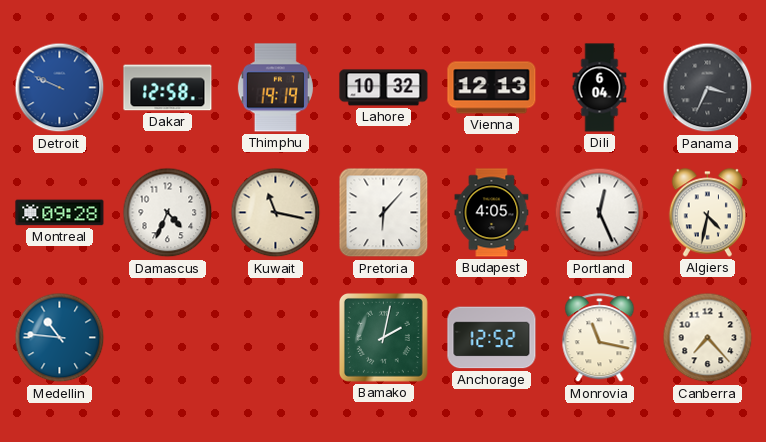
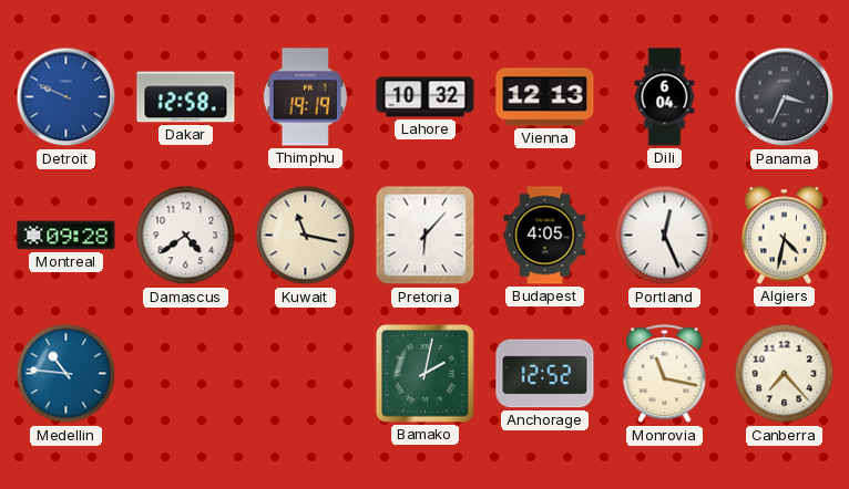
Damascus: 4:34 -> 4:39 (186, 236)
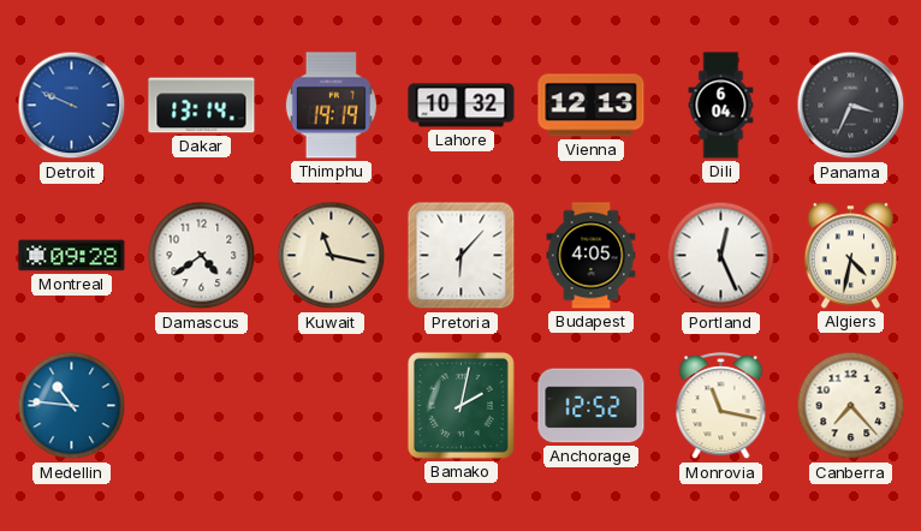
Dakar: 12:58 -> 13:14 (202, 106)
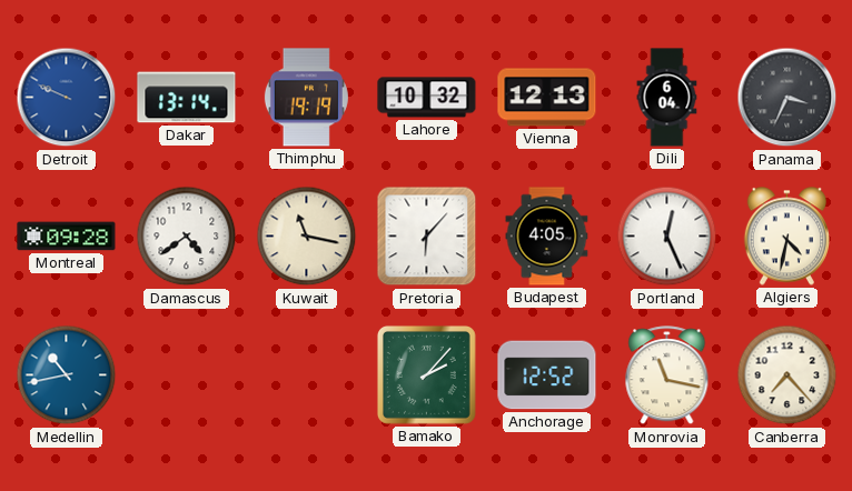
Medellin: 10:46 -> 10:43 (67, 375)
Bamako: 2:02 -> 2:07 (426, 374)
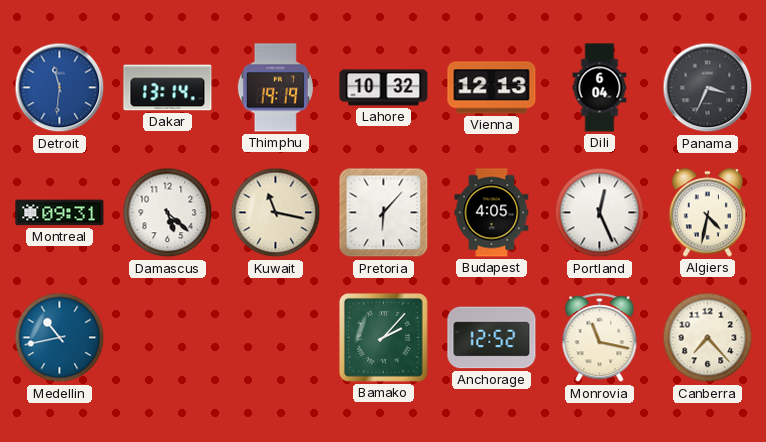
Detroit: 9:49 -> 11:31 (60, 88)
Montreal: 09:28 -> 09:31 (60, 213)
Damascus: 4:39 -> 5:22 (168, 213)
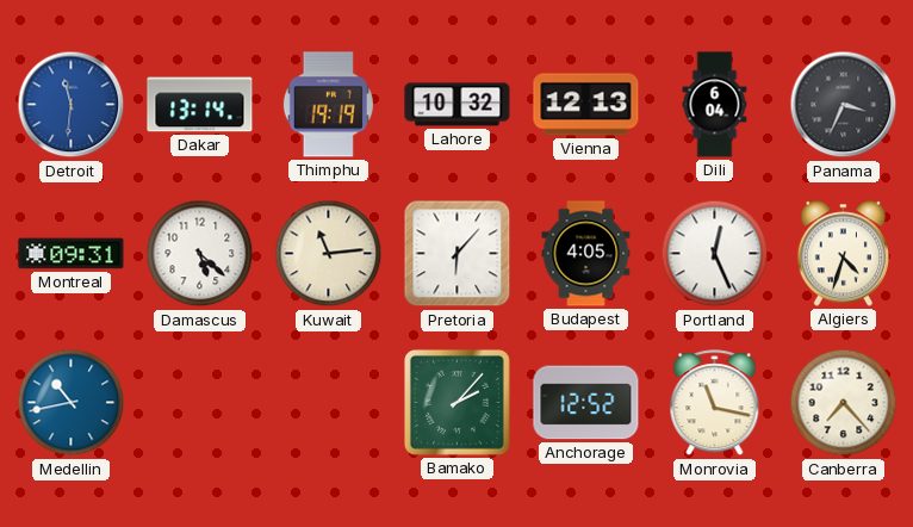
Kuwait: 11:17 -> 11:14 (329, 254)
Algiers: 4:32 -> 4:33 (843, 254)
